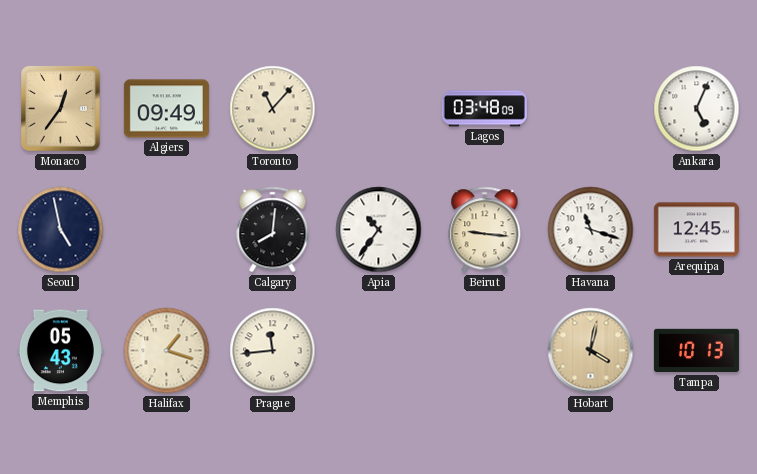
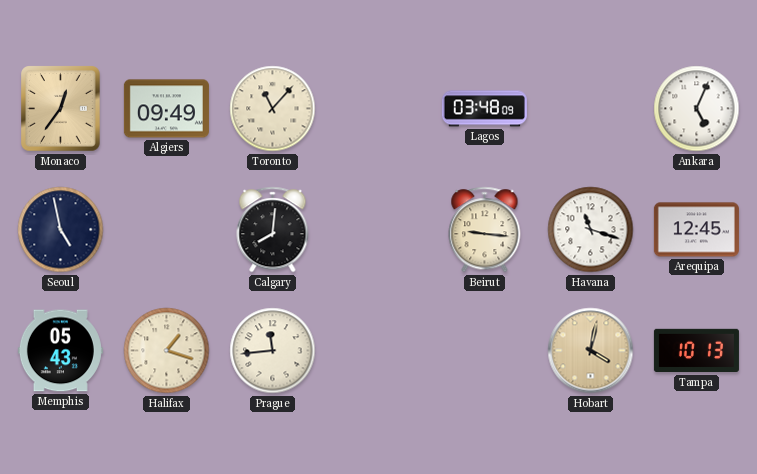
Apia: 10:36 -> none (379, 230)
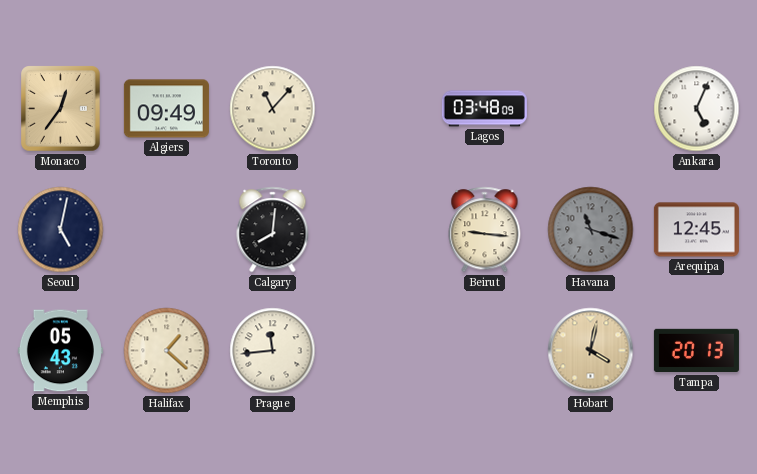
Seoul: 4:58 -> 5:02 (61, 230)
Havana dial: white -> grey (591, 230)
Halifax: 1:18 -> 1:22 (167, 351)
Tampa: 10:13 -> 20:13 (696, 351)
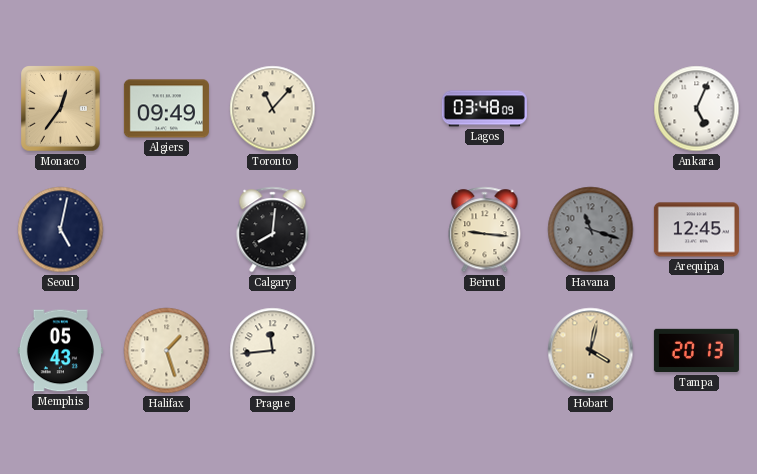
Halifax: 1:22 -> 1:27 (167, 351)
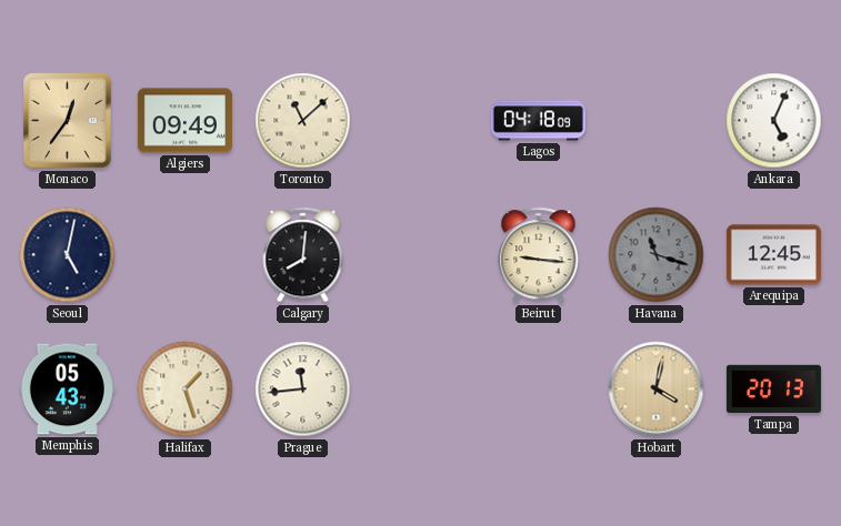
Toronto: 11:07 -> 11:08 (303, 121)
Lagos: 03:48 -> 04:18 (538, 121)
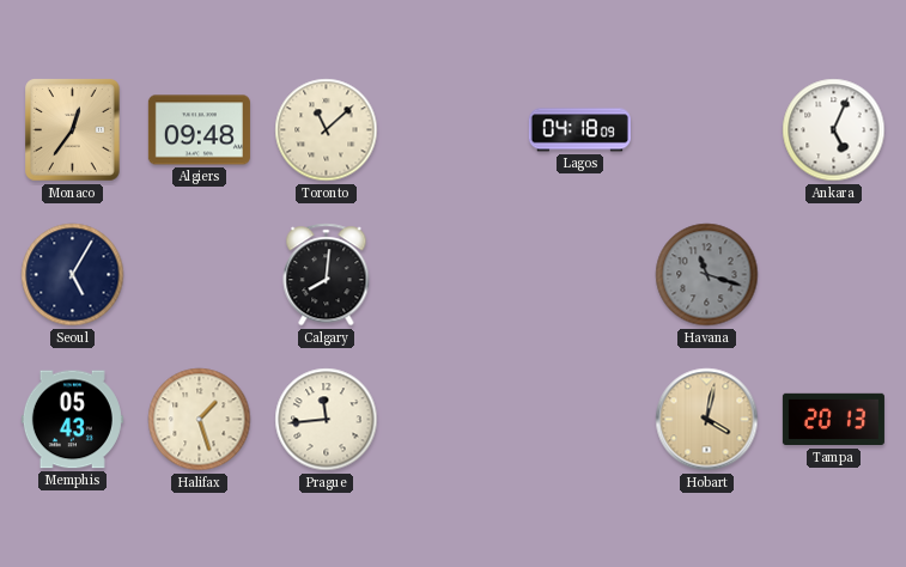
Algiers: 09:49 -> 09:48 (199, 130)
Seoul: 5:02 -> 5:05 (73, 275)
Beirut: 9:16 -> none (539, 255)
Arequipa: 12:45 -> none (773, 255)
